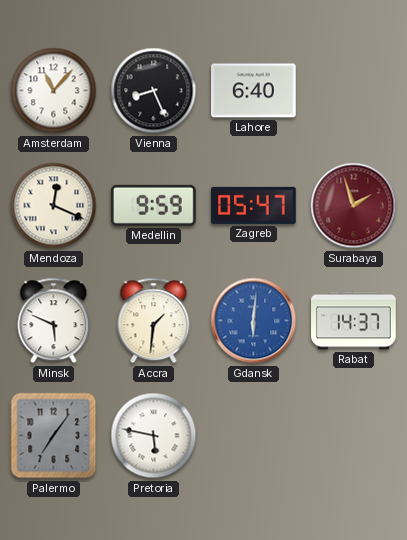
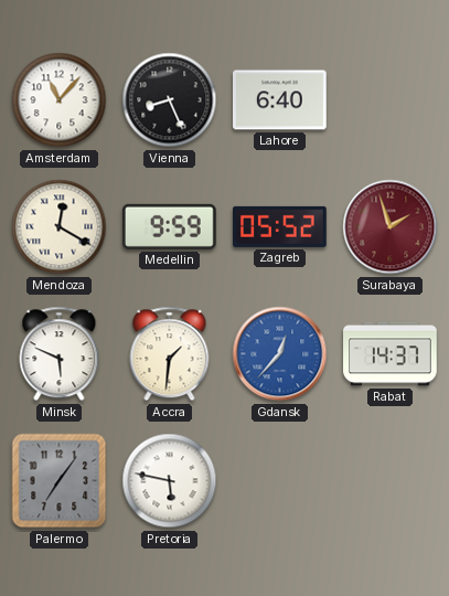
Mendoza: 12:19 -> 12:20 (60, 227)
Zagreb: 05:47 -> 05:52 (280, 226)
Gdansk: 6:01 -> 12:37 (280, 354)
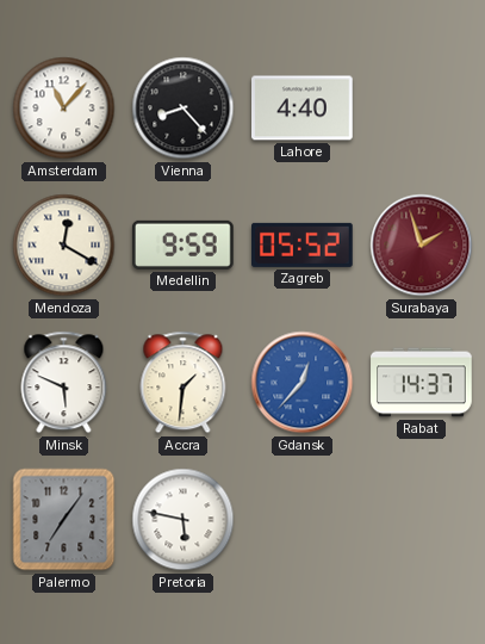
Vienna: 8:26 -> 8:23 (184, 109)
Lahore: 6:40 -> 4:40 (303, 109)
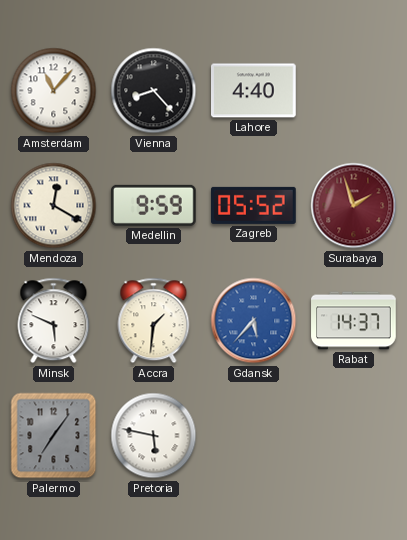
Gdansk: 12:37 -> 5:37 (254, 321)
